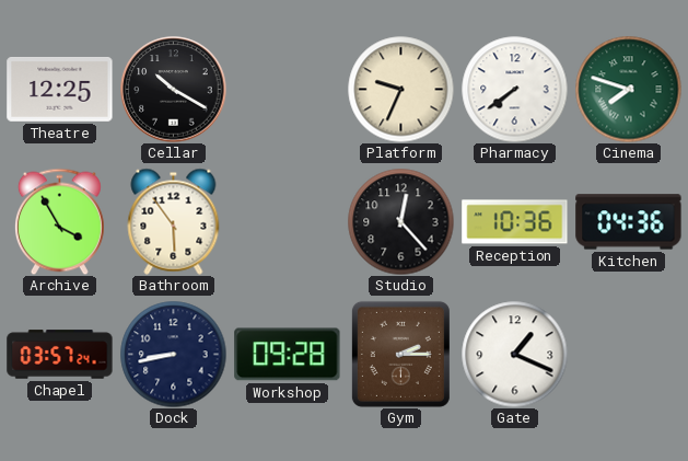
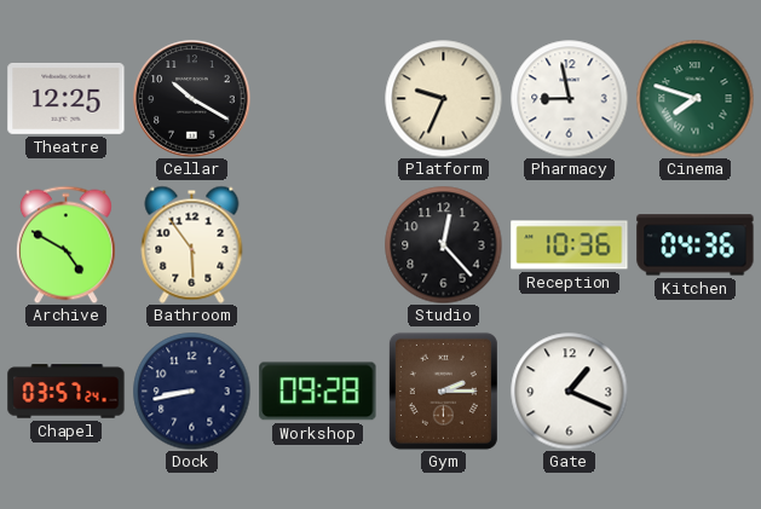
Pharmacy: 7:39 -> 8:58 (569, 98)
Archive: 3:55 -> 4:50 (65, 244)
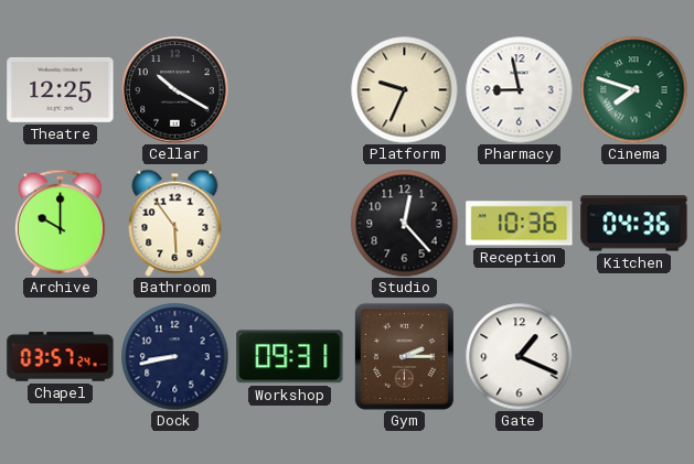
Archive: 4:50 -> 10:00 (60, 223)
Workshop: 09:28 -> 09:31 (290, 357)
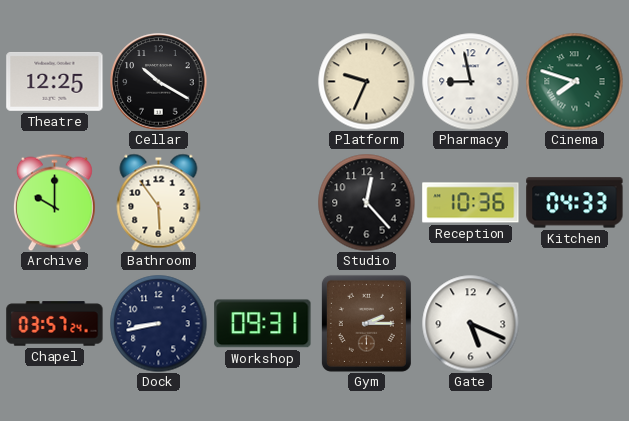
Kitchen: 04:36 -> 04:33 (575, 203)
Gate: 1:19 -> 5:19 (470, 323)
